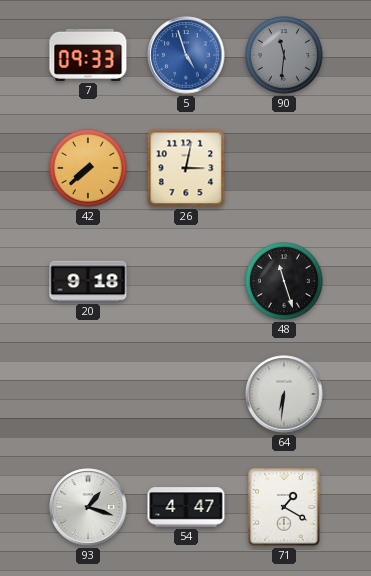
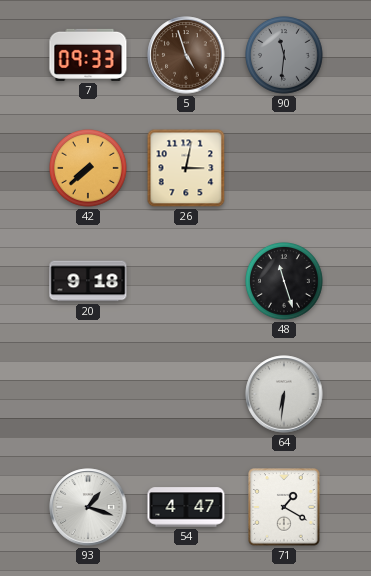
5 dial: blue -> brown (186, 55)
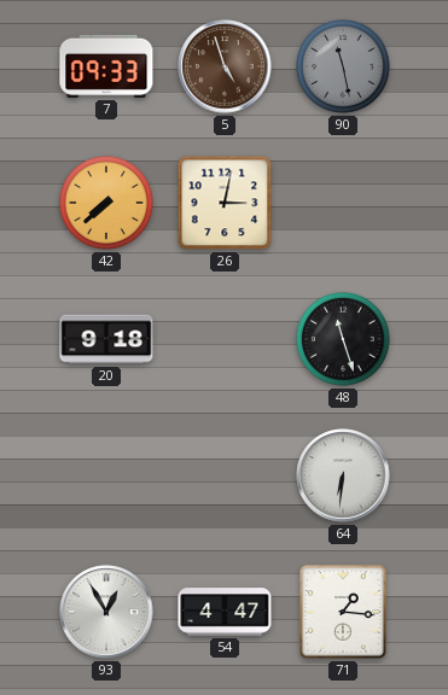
90: 11:31 -> 11:28 (344, 68)
93: 1:18 -> 12:55 (106, 612)
71: 1:20 -> 1:16 (343, 612)
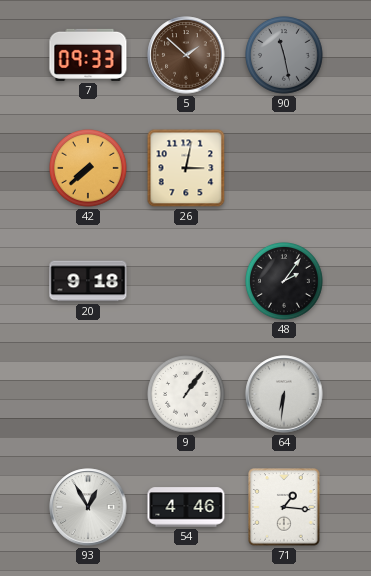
5: 4:57 -> 1:52 (186, 55)
48: 11:27 -> 2:06 (285, 282)
9: none -> 1:06 (187, 395)
54: 4:47 -> 4:46 (186, 507)
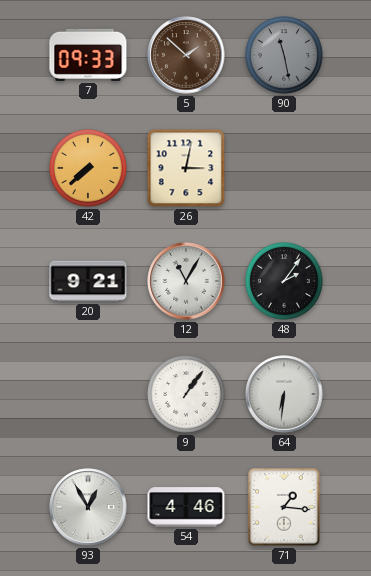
20: 9:18 -> 9:21 (88, 281)
12: none -> 11:05 (186, 281)
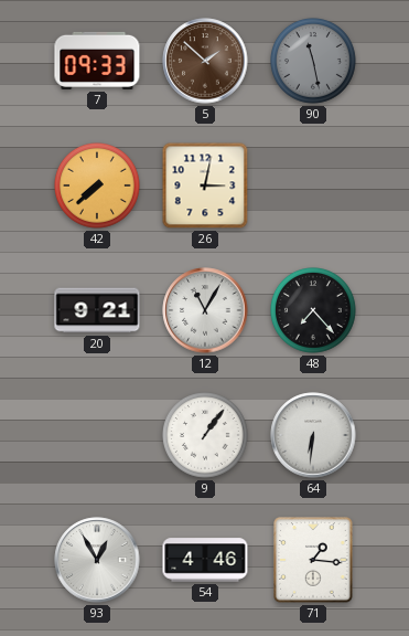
48: 2:06 -> 7:23 (314, 311)
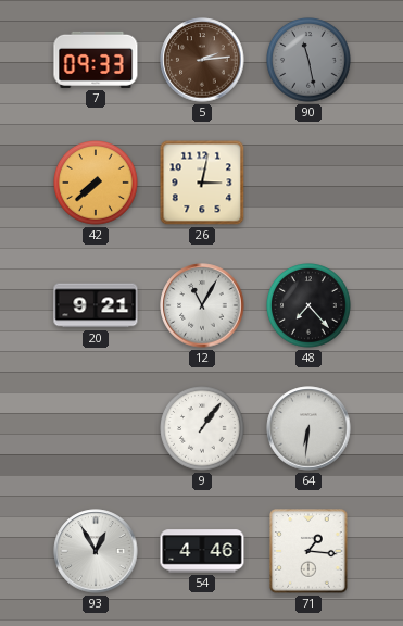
5: 1:52 -> 2:14 (202, 60)
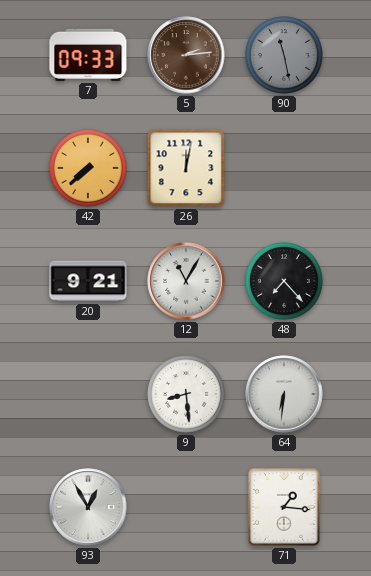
26: 3:02 -> 12:02 (186, 168)
9: 1:06 -> 8:29 (187, 395)
54: 4:46 -> none (202, 551)
